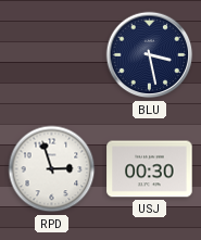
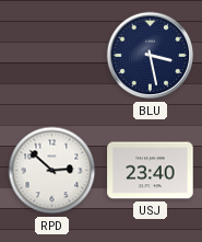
RPD: 2:57 -> 2:52 (52, 171)
USJ: 00:30 -> 23:40 (151, 171)
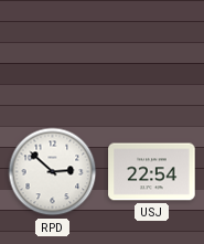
BLU: 3:28 -> none (151, 56)
USJ: 23:40 -> 22:54 (152, 172)
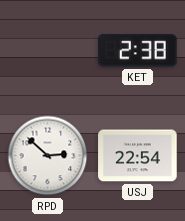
KET: none -> 2:38 (138, 51)
